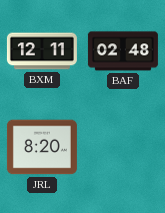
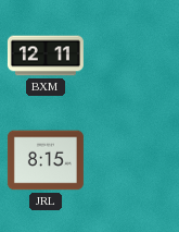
BAF: 02:48 -> none (123, 51)
JRL: 8:20 -> 8:15 (46, 160)
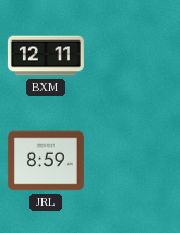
JRL: 8:15 -> 8:59 (46, 161)
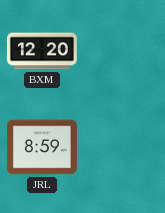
BXM: 12:11 -> 12:20 (42, 51)
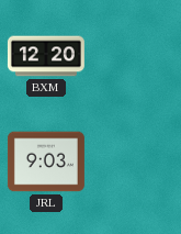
JRL: 8:59 -> 9:03 (46, 161)
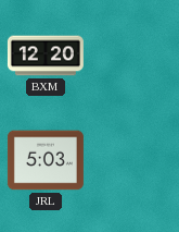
JRL: 9:03 -> 5:03 (46, 160)
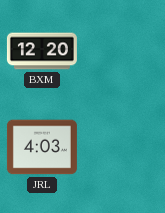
JRL: 5:03 -> 4:03 (42, 147)
